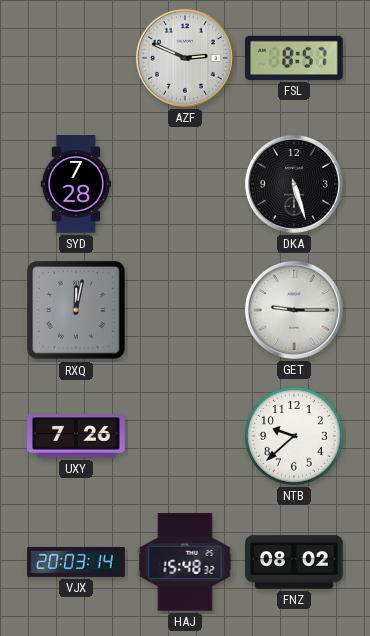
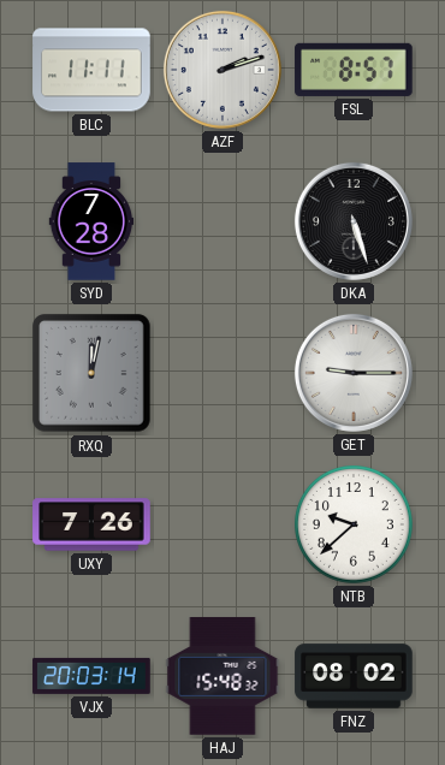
BLC: none -> 11:11 (91, 70)
AZF: 2:49 -> 2:12 (222, 70)
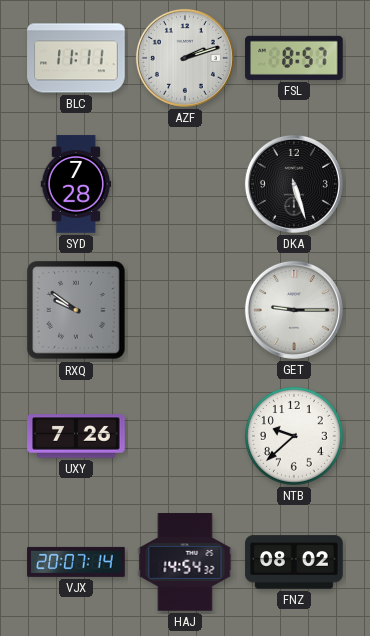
RXQ: 12:02 -> 9:51 (76, 310)
VJX: 20:03 -> 20:07 (76, 562)
HAJ: 15:48 -> 14:54 (185, 562)
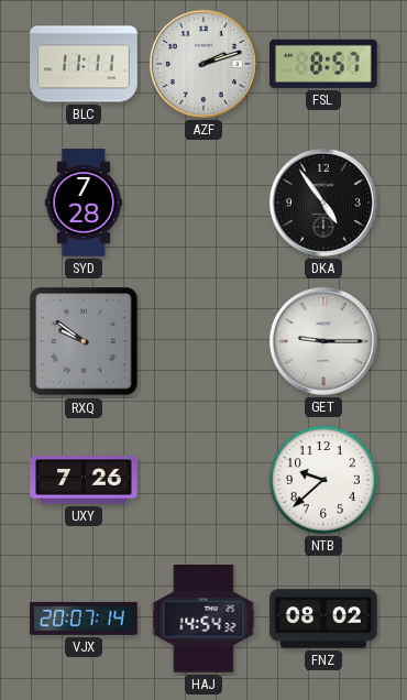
DKA: 5:27 -> 4:54 (323, 203)
